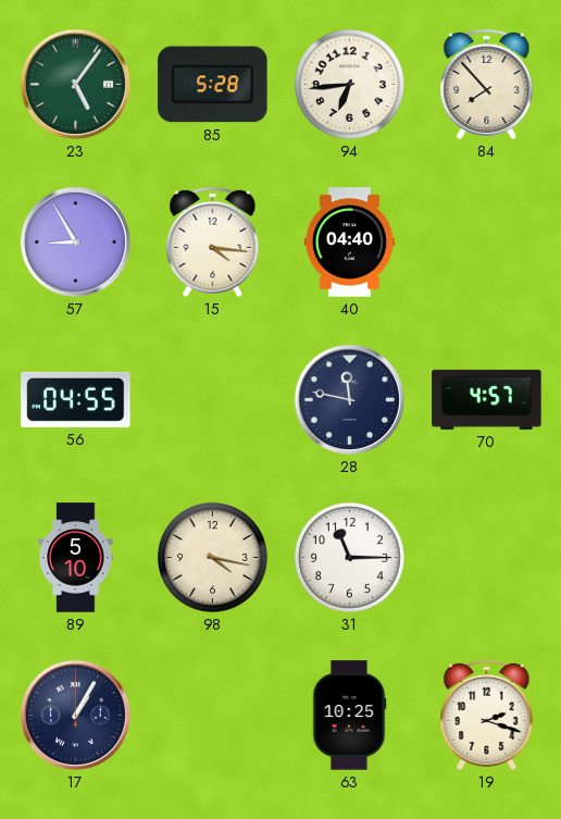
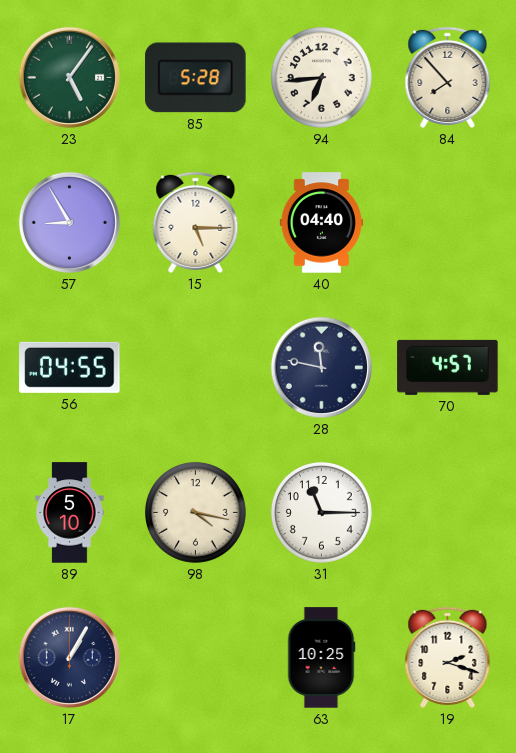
15: 4:16 -> 5:15 (196, 222)
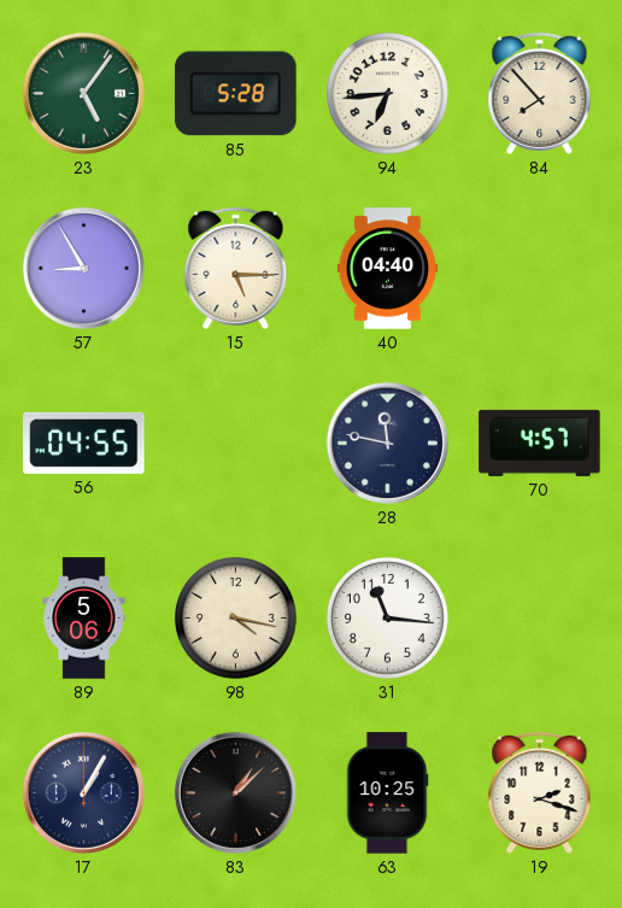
89: 5:10 -> 5:06 (84, 619)
31: 11:15 -> 11:16 (387, 617)
83: none -> 1:08 (235, 792)
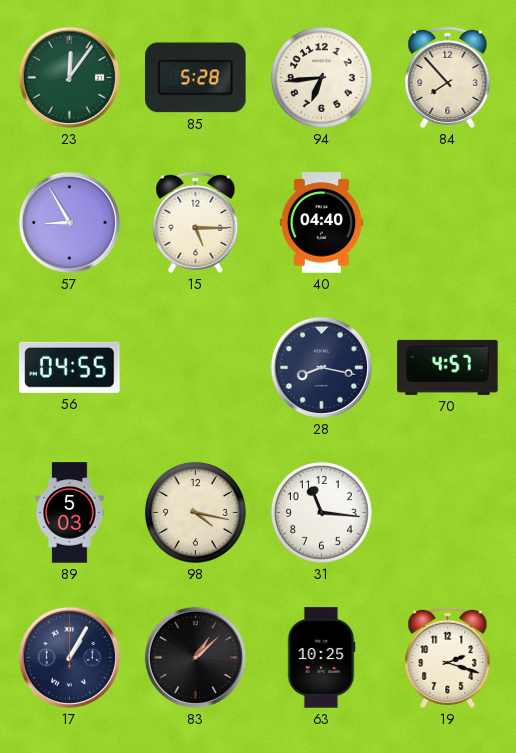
23: 5:06 -> 12:06 (69, 77)
28: 11:47 -> 8:17 (321, 367)
89: 5:06 -> 5:03 (70, 513)
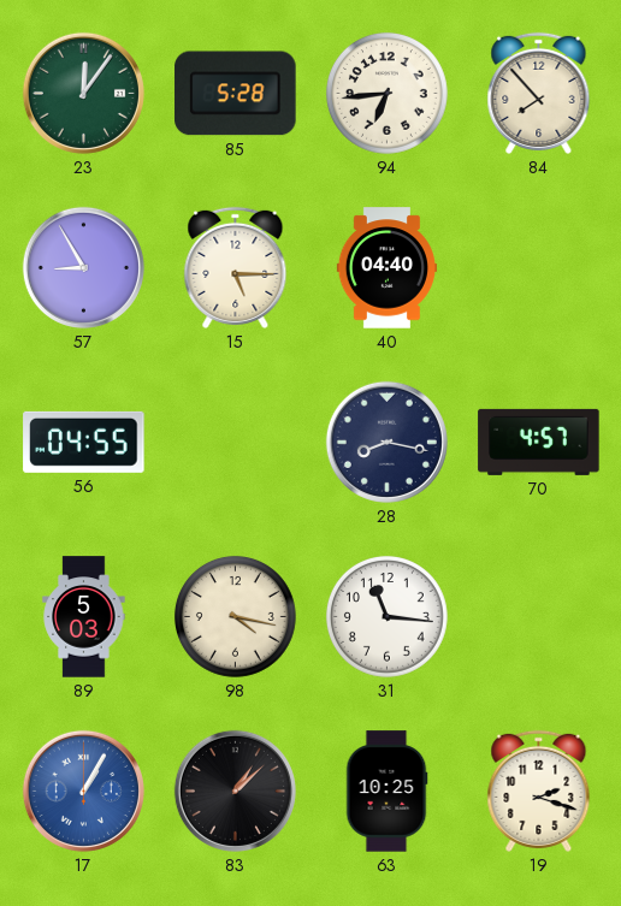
17 dial: navy -> blue (83, 790)
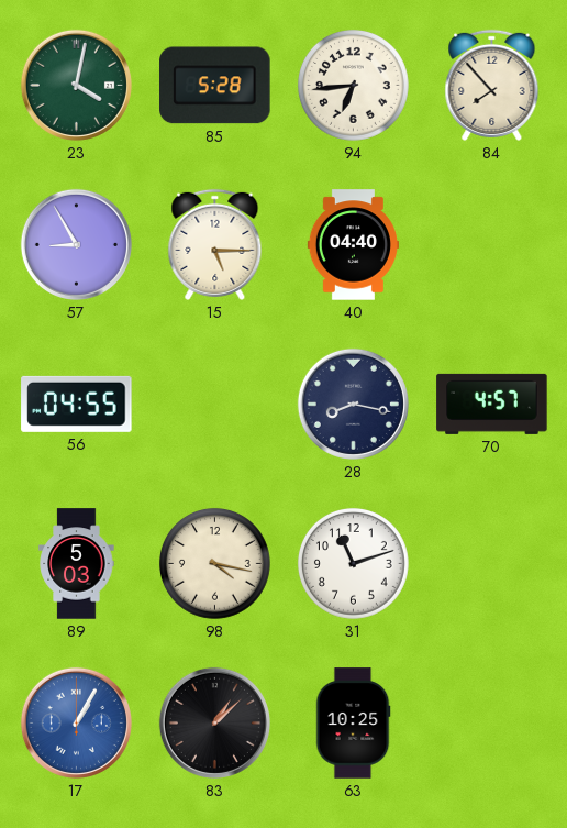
23: 12:06 -> 4:02 (76, 85)
31: 11:16 -> 11:12 (353, 563)
19: 2:18 -> none (539, 790)
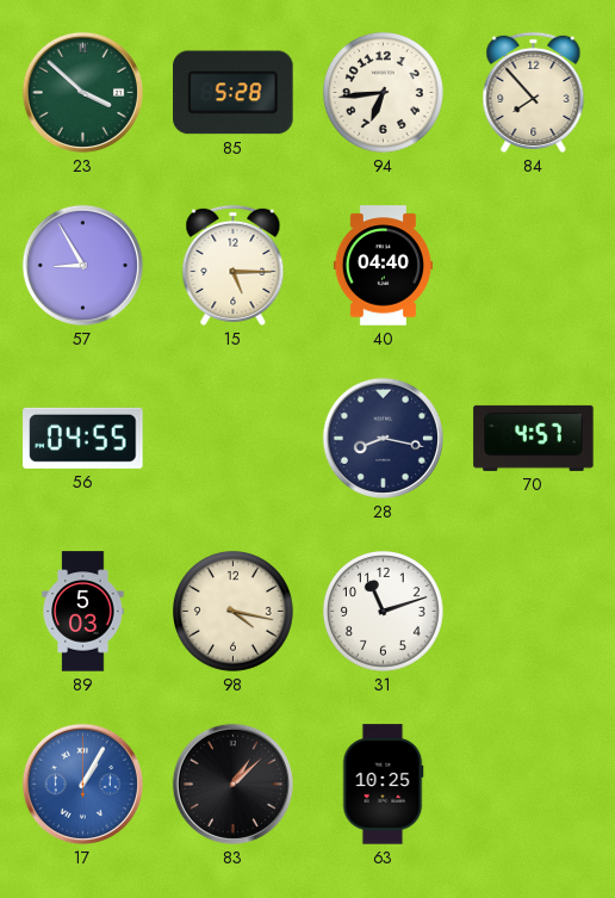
23: 4:02 -> 3:52 (82, 92)
